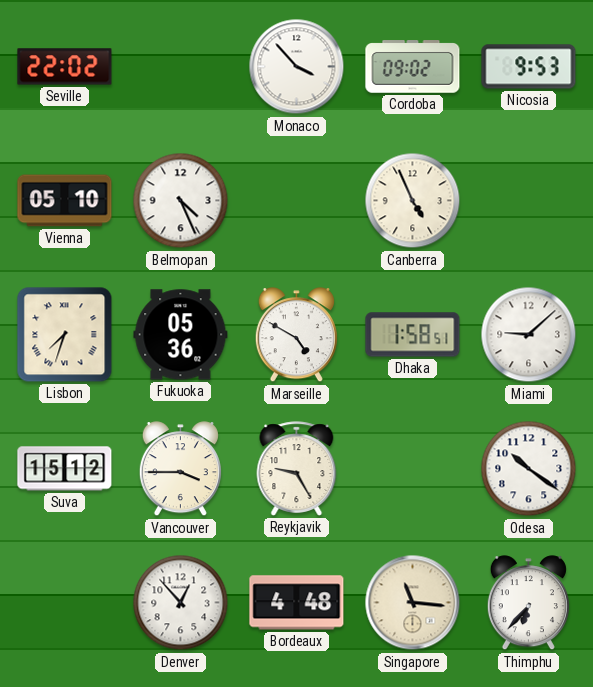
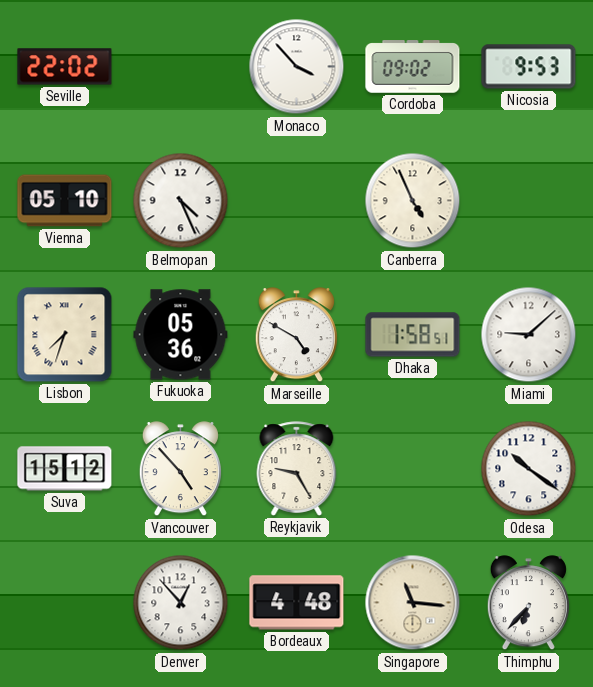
Vancouver: 3:45 -> 4:53 (180, 469)
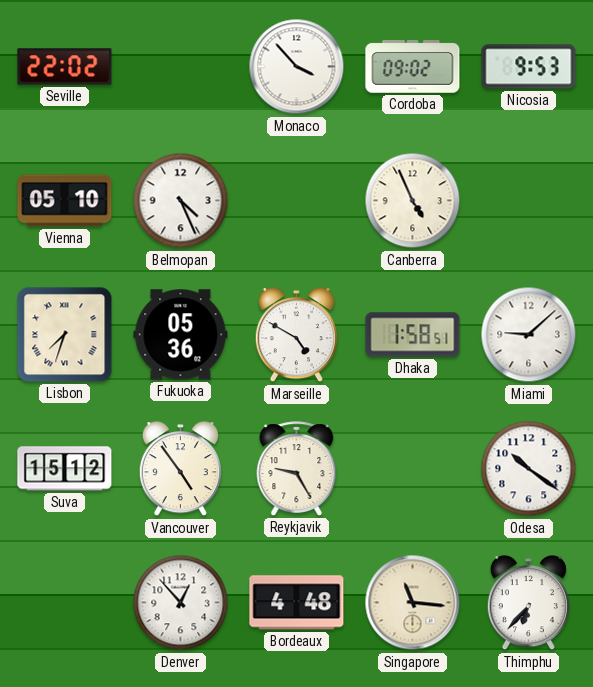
Vancouver: 4:53 -> 4:54 (180, 469)
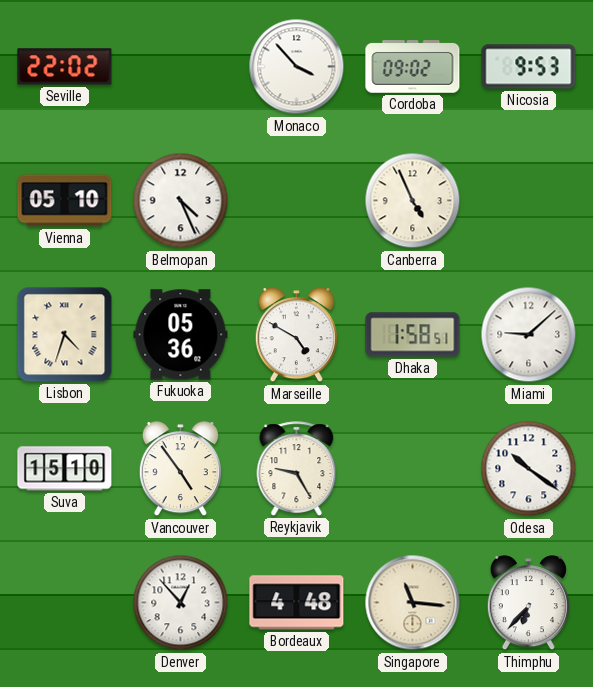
Lisbon: 7:33 -> 4:33 (65, 335)
Suva: 15:12 -> 15:10 (65, 469)
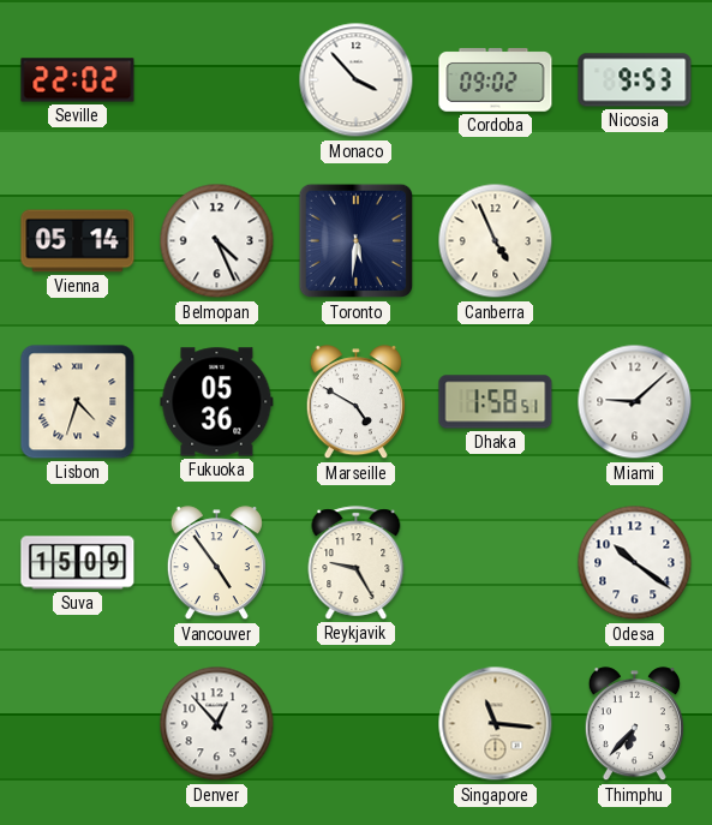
Vienna: 05:10 -> 05:14 (78, 241)
Toronto: none -> 5:31 (357, 241)
Suva: 15:10 -> 15:09 (78, 563)
Bordeaux: 4:48 -> none (297, 603)
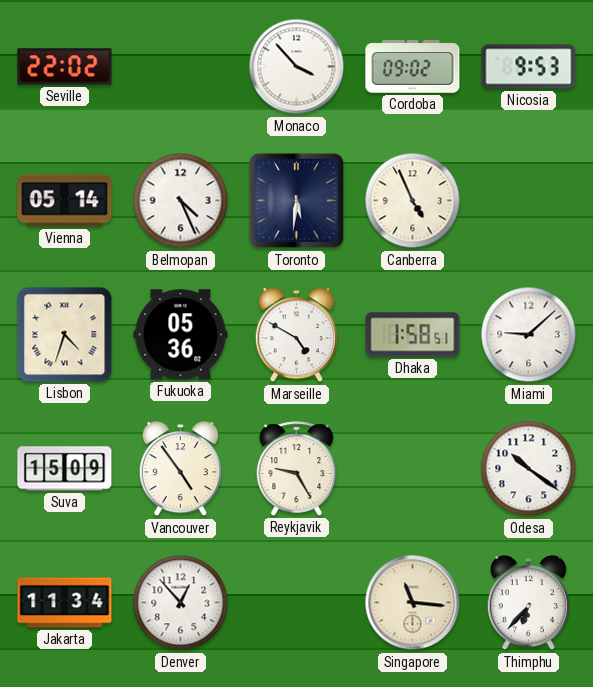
Jakarta: none -> 11:34 (65, 603)
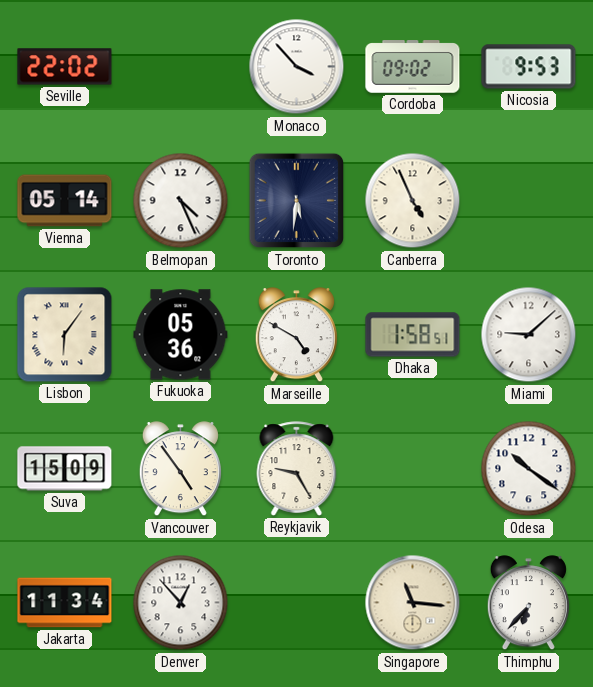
Lisbon: 4:33 -> 6:06 (65, 335)
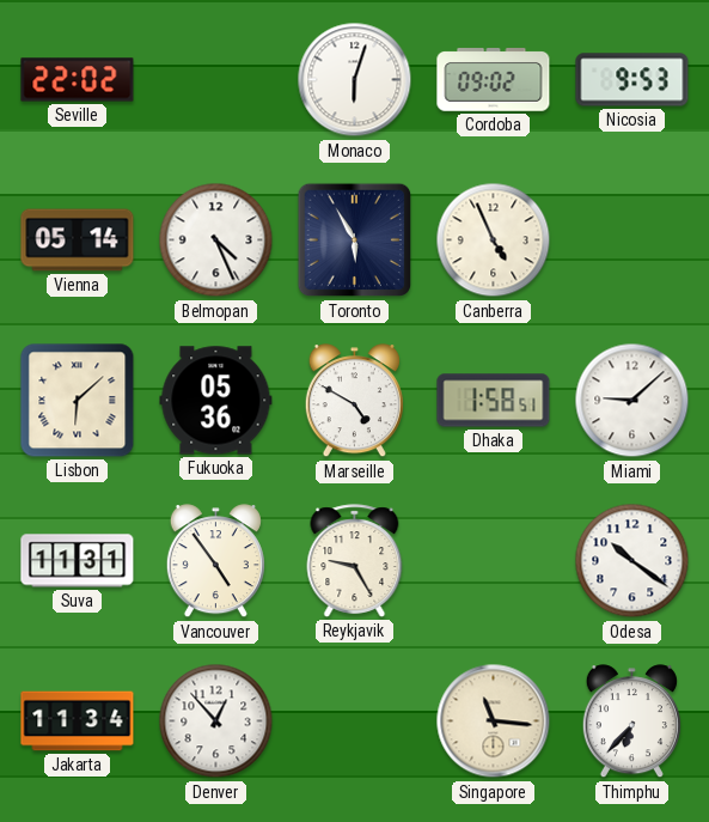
Monaco: 3:53 -> 6:03 (355, 80)
Toronto: 5:31 -> 5:55 (355, 240)
Lisbon: 6:06 -> 6:08 (78, 401)
Suva: 15:09 -> 11:31 (78, 561)
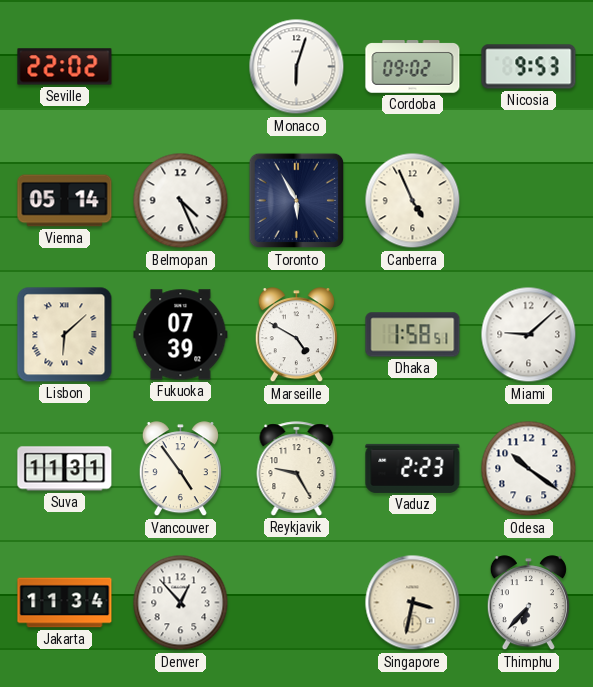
Fukuoka: 05:36 -> 07:39 (181, 335)
Vaduz: none -> 2:23 (413, 468)
Singapore: 11:16 -> 3:32 (413, 603)
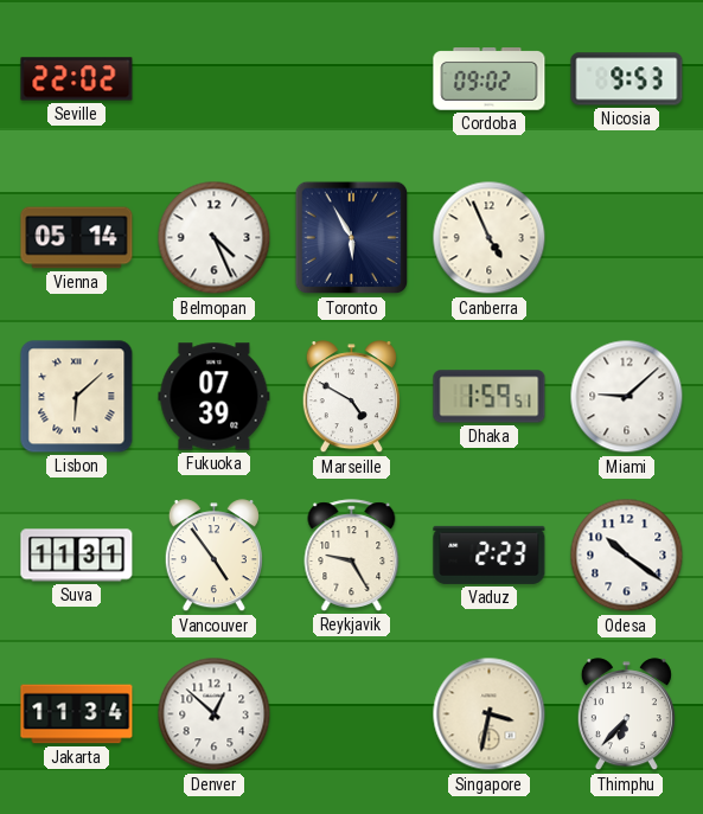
Monaco: 6:03 -> none (297, 67)
Dhaka: 1:58 -> 1:59 (490, 397)
Denver: 12:53 -> 12:52 (215, 714)
